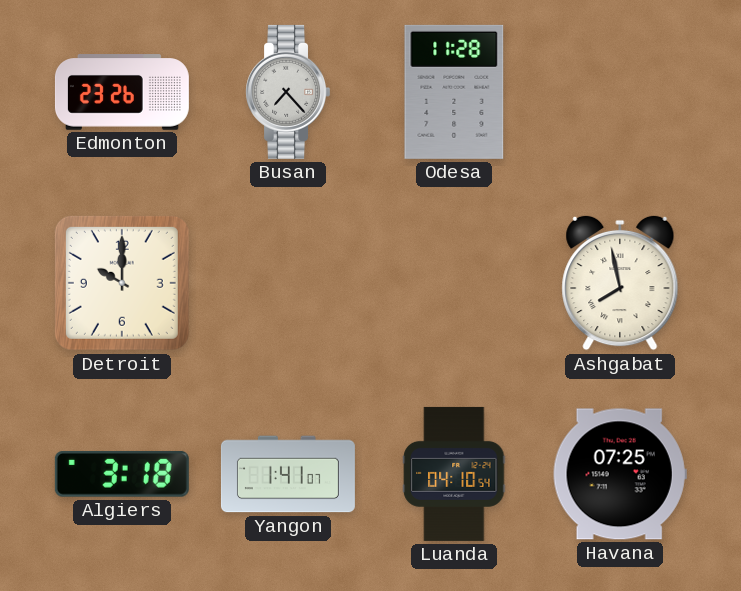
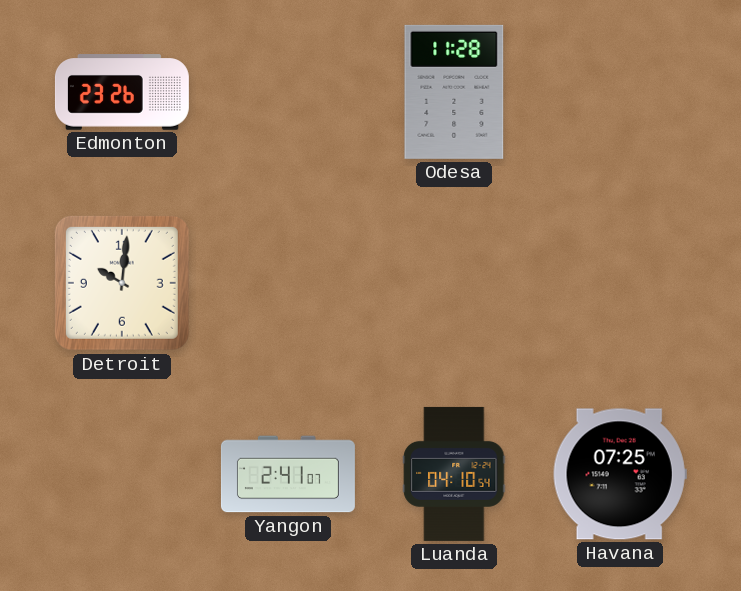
Busan: 7:23 -> none (287, 92)
Detroit: 10:00 -> 10:01 (122, 283)
Ashgabat: 7:58 -> none (620, 283)
Algiers: 3:18 -> none (122, 474)
Yangon: 1:41 -> 2:41 (288, 474)
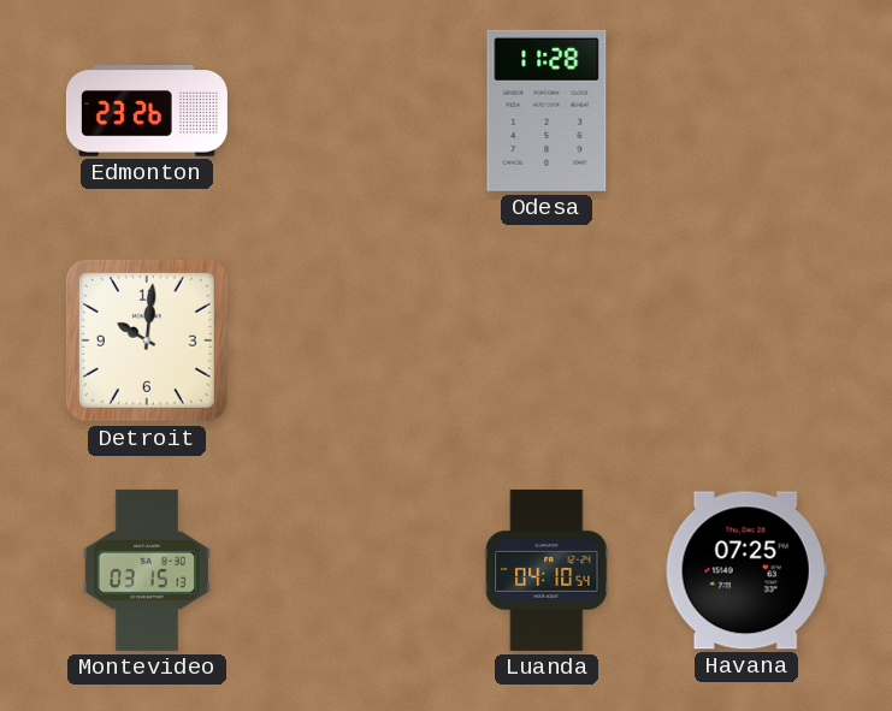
Montevideo: none -> 03:15 (147, 570)
Yangon: 2:41 -> none (288, 474)
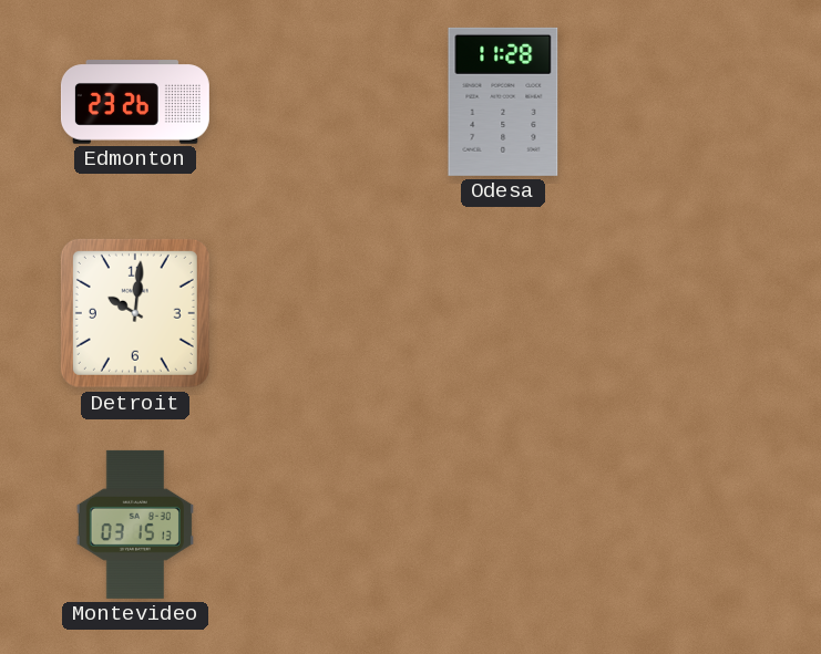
Luanda: 04:10 -> none (547, 570)
Havana: 07:25 -> none (746, 570)
